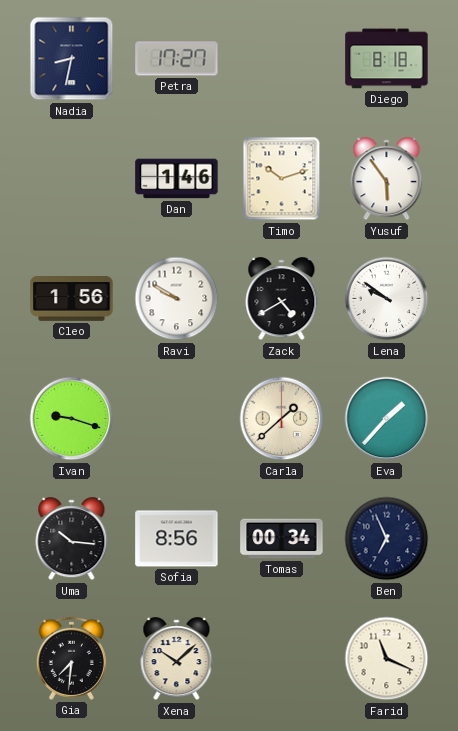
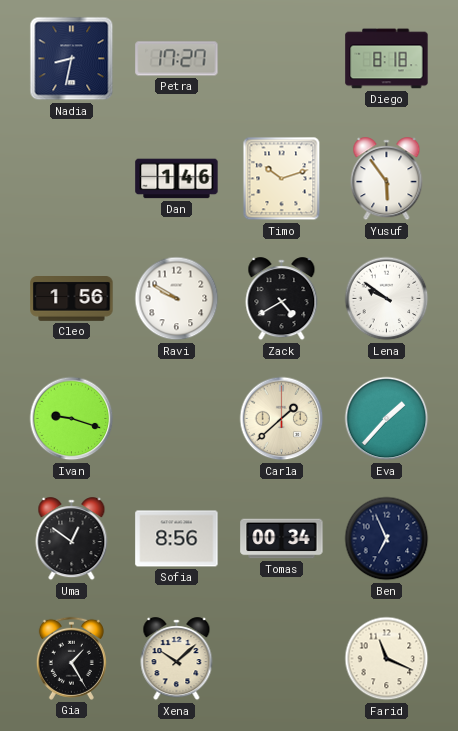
Uma: 10:16 -> 12:51 (72, 539)
Gia: 7:31 -> 1:25 (71, 658)
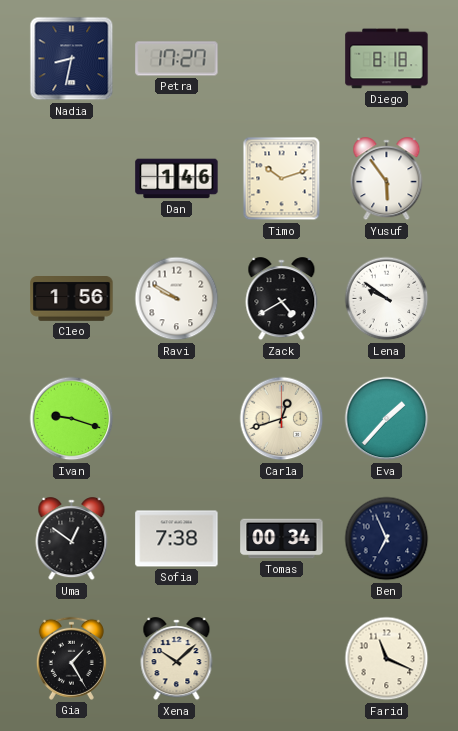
Carla: 1:38 -> 12:42 (282, 419)
Sofia: 8:56 -> 7:38 (177, 539)
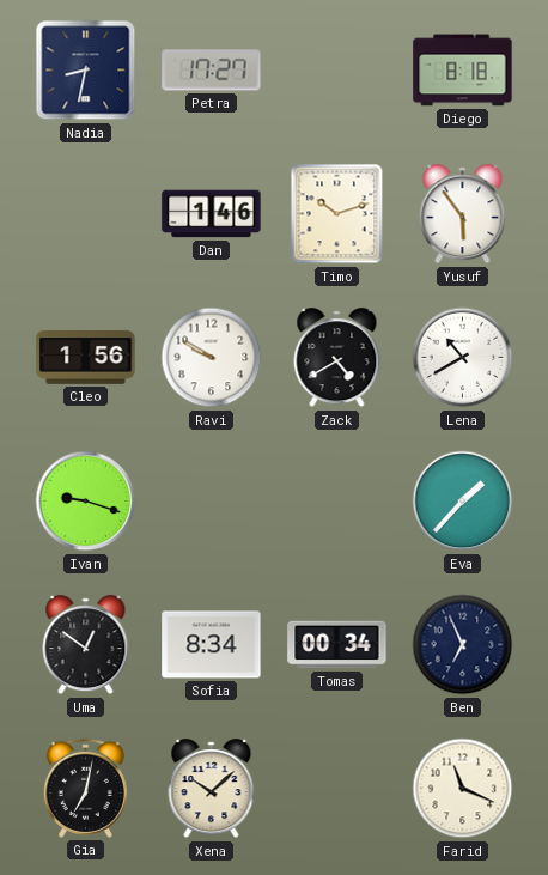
Lena: 9:51 -> 10:40 (463, 358)
Carla: 12:42 -> none (282, 419)
Sofia: 7:38 -> 8:34 (212, 645)
Gia: 1:25 -> 7:02 (85, 788)
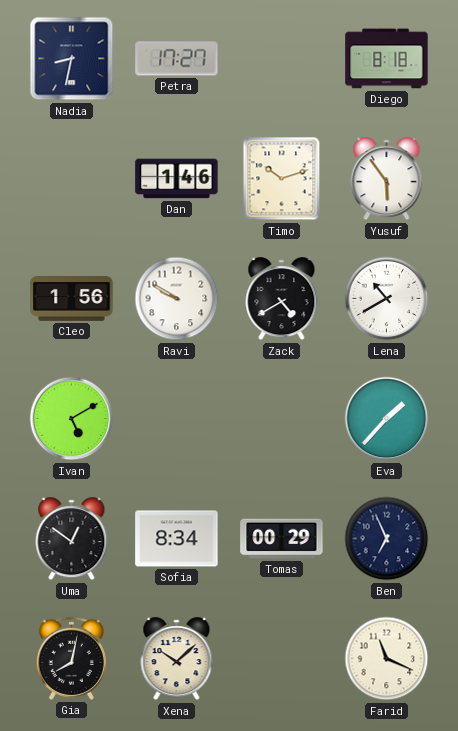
Ivan: 9:18 -> 5:10 (72, 419)
Tomas: 00:34 -> 00:29 (282, 539)
Gia: 7:02 -> 8:02 (71, 658)
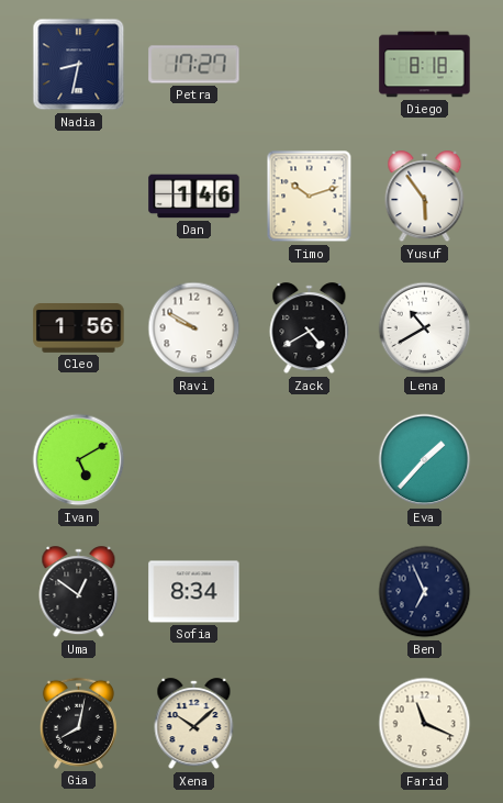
Tomas: 00:29 -> none (282, 539)
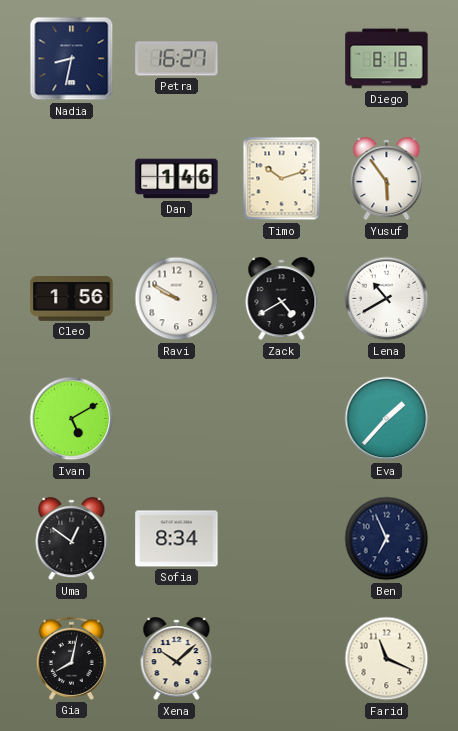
Petra: 17:27 -> 16:27 (177, 59)
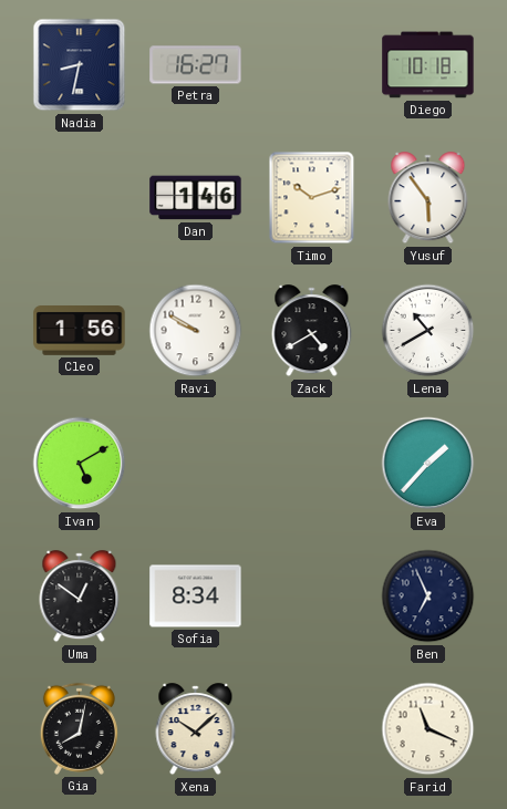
Diego: 8:18 -> 10:18 (428, 65)
